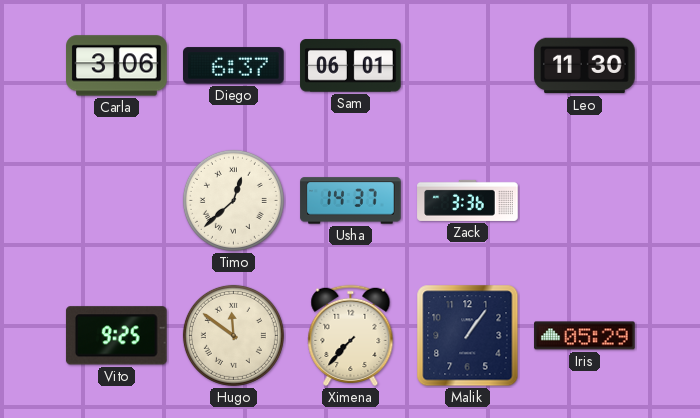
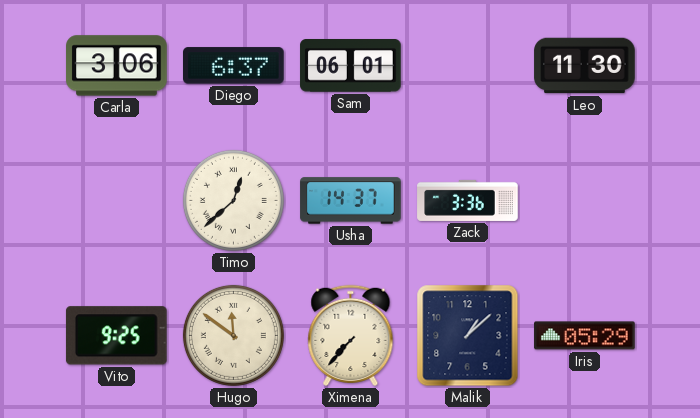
Malik: 1:06 -> 1:08 (468, 336)
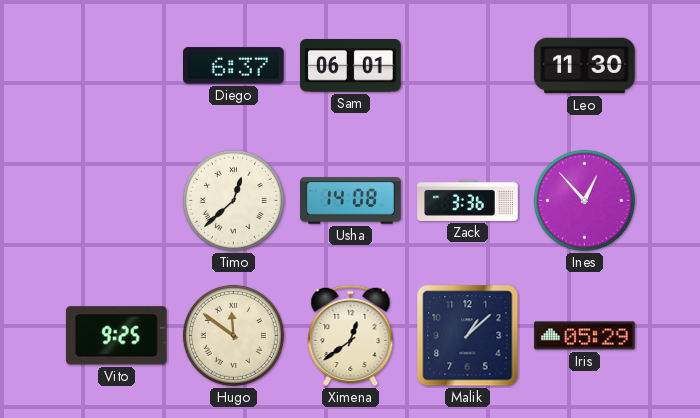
Carla: 3:06 -> none (117, 66)
Usha: 14:37 -> 14:08 (351, 201)
Ines: none -> 12:53 (584, 200)
Ximena: 7:37 -> 12:39 (351, 335)
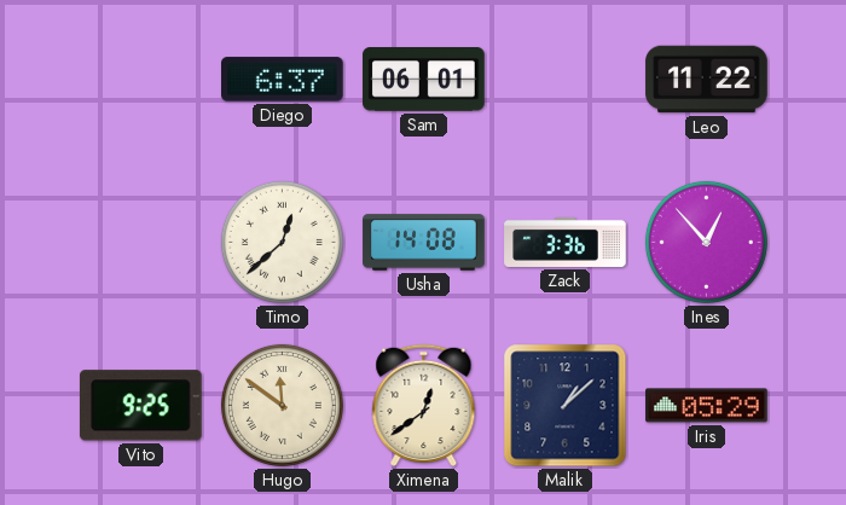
Leo: 11:30 -> 11:22 (707, 80)
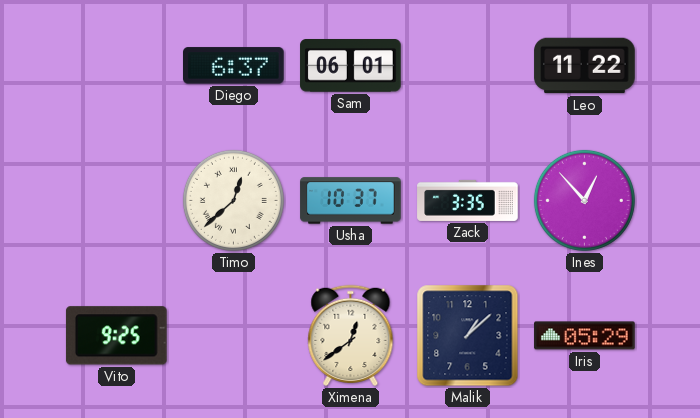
Usha: 14:08 -> 10:37 (351, 201)
Zack: 3:36 -> 3:35 (468, 200)
Hugo: 11:51 -> none (282, 405)
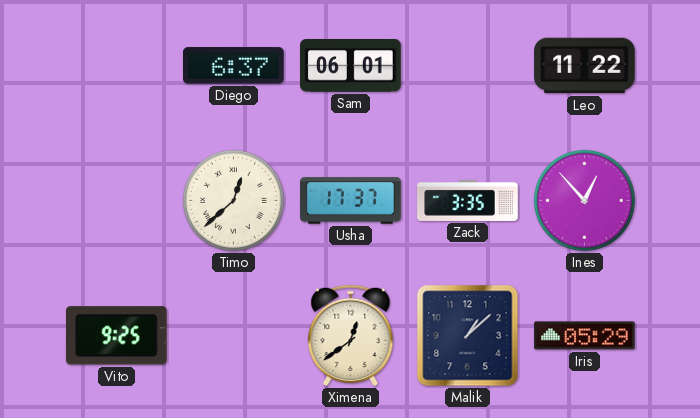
Usha: 10:37 -> 17:37 (351, 201)
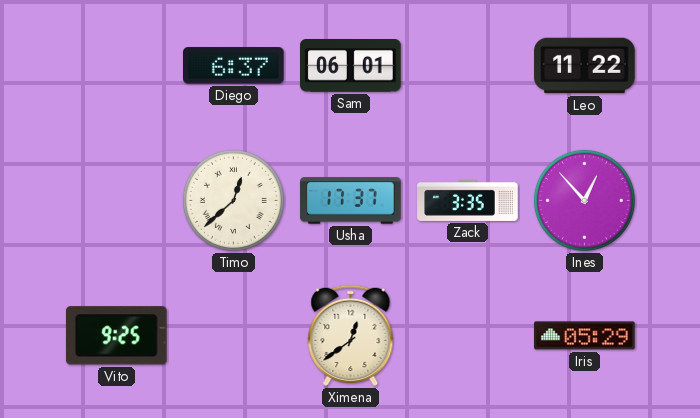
Malik: 1:08 -> none (468, 336)
